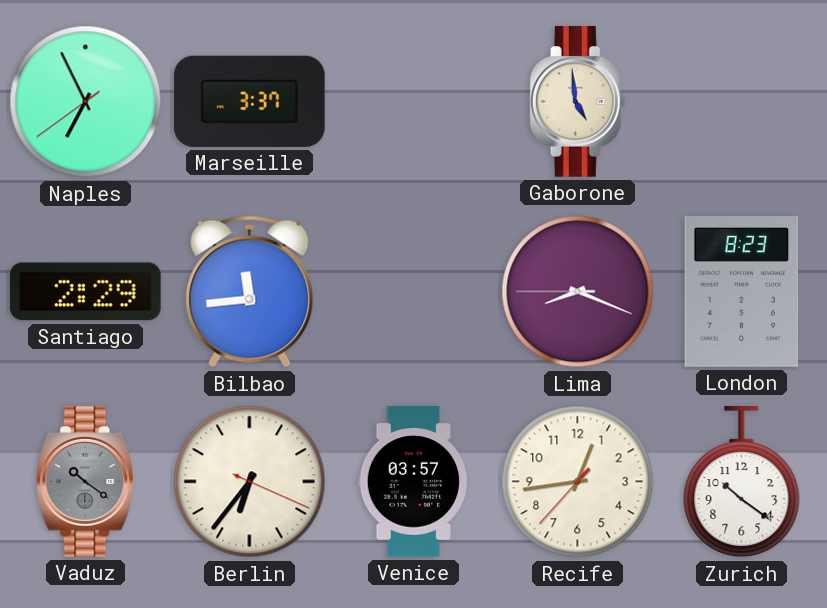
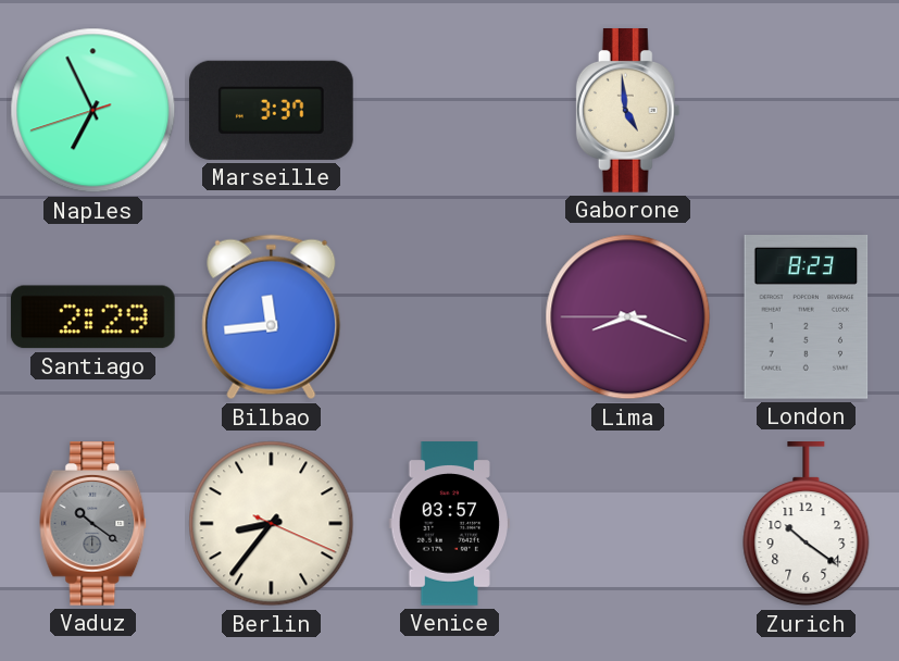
Naples: 6:55:39 -> 6:55:42 (93, 111)
Berlin: 6:36 -> 8:36 (272, 524)
Recife: 12:43 -> none (578, 482)
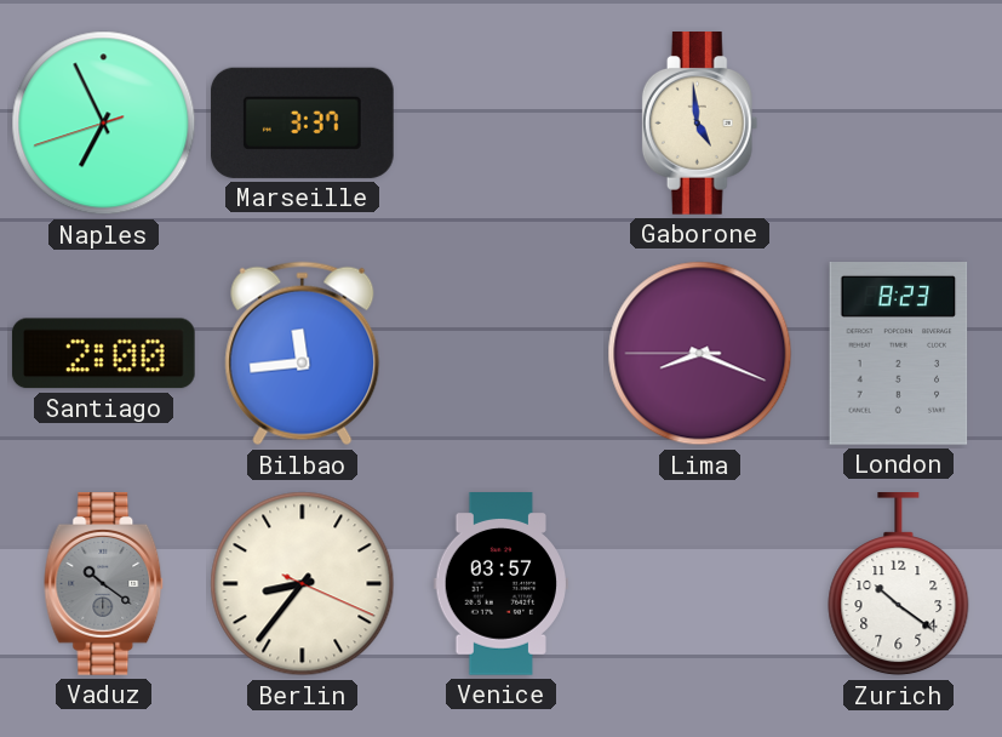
Santiago: 2:29 -> 2:00 (103, 354)
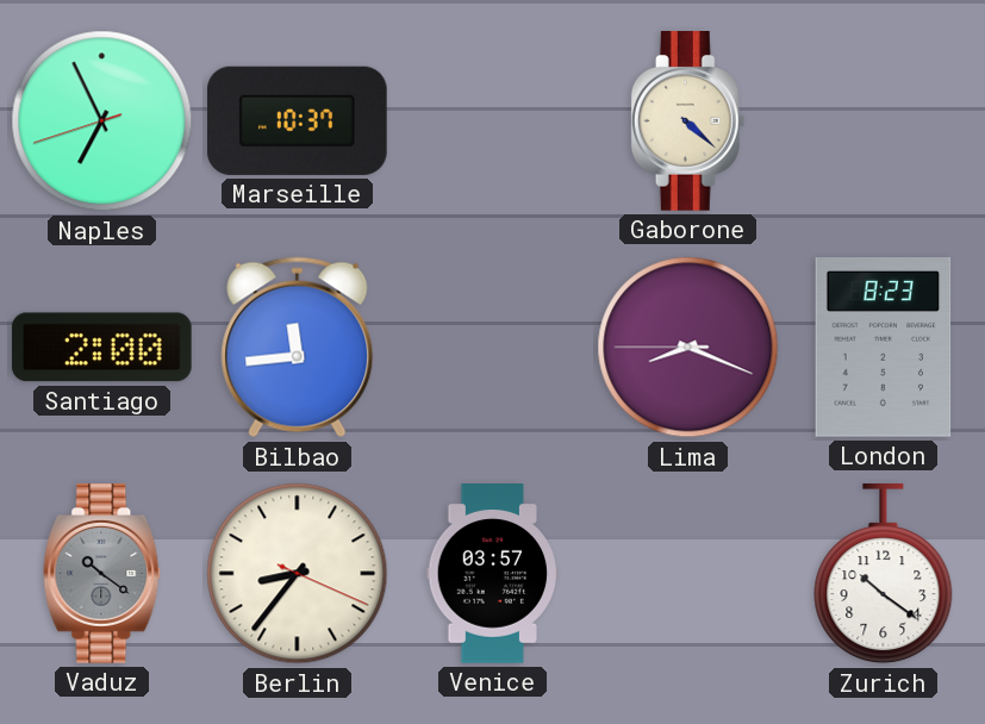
Marseille: 3:37 -> 10:37 (297, 120)
Gaborone: 4:59 -> 4:22 (688, 121)
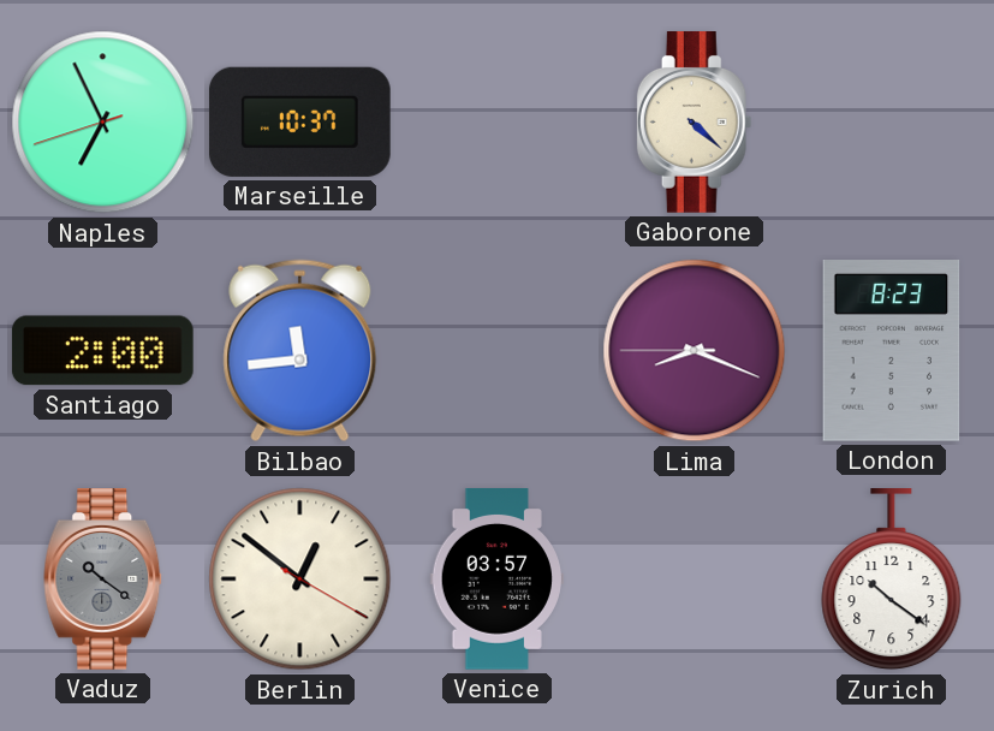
Berlin: 8:36 -> 12:51 (300, 580)
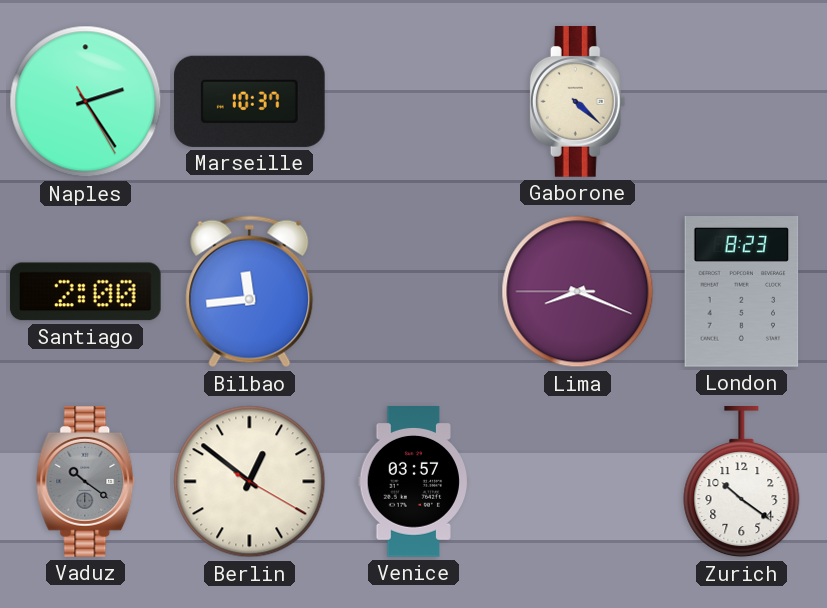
Naples: 6:55 -> 2:24 (86, 102)
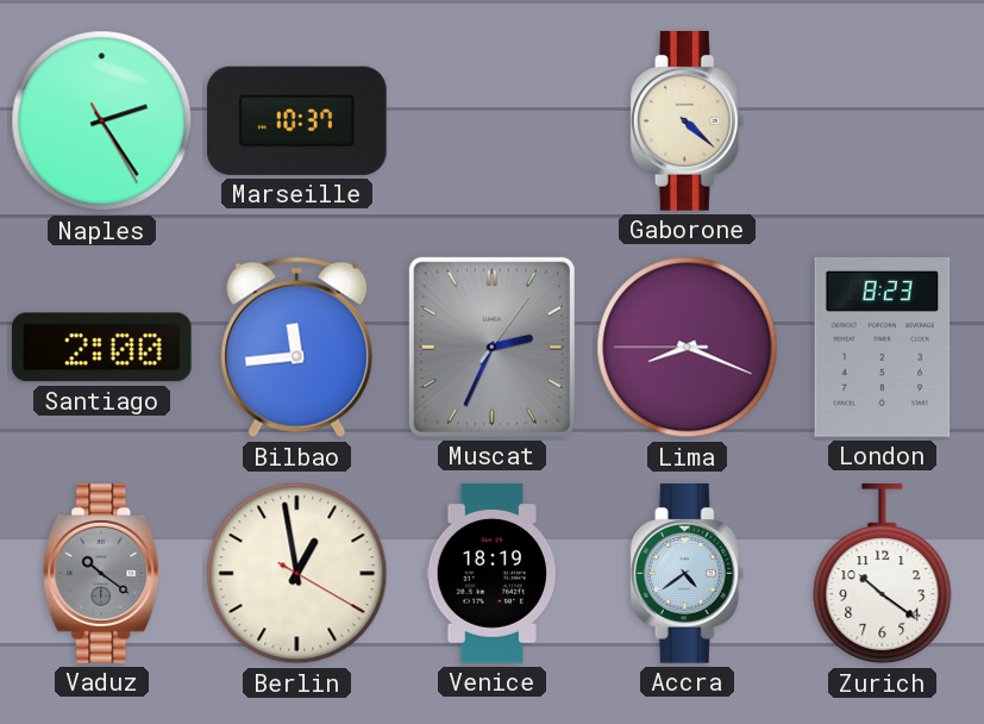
Muscat: none -> 2:34 (491, 347)
Berlin: 12:51 -> 12:58 (297, 574)
Venice: 03:57 -> 18:19 (491, 574)
Accra: none -> 4:39 (688, 574)
